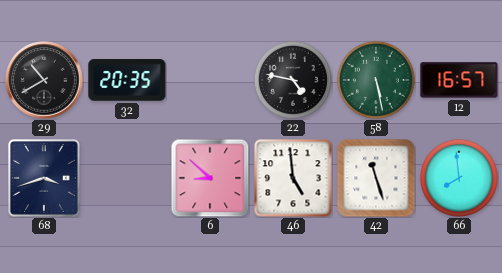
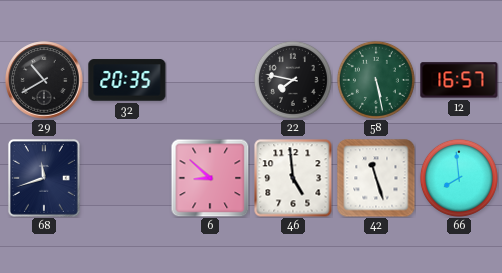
22: 4:47 -> 7:47 (293, 80)
68: 3:42 -> 11:42 (44, 179)
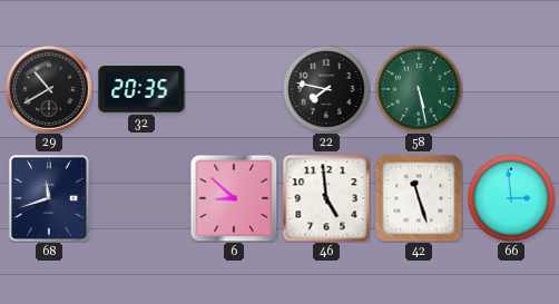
12: 16:57 -> none (459, 80)
66: 7:59 -> 2:59 (511, 198)
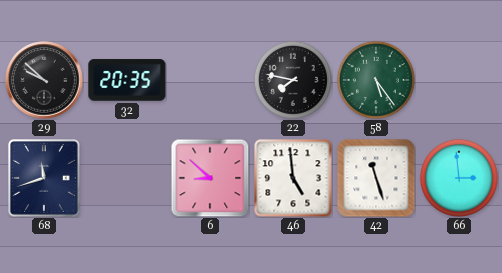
29: 10:40 -> 9:52 (44, 80)
58: 5:28 -> 5:24 (376, 80)
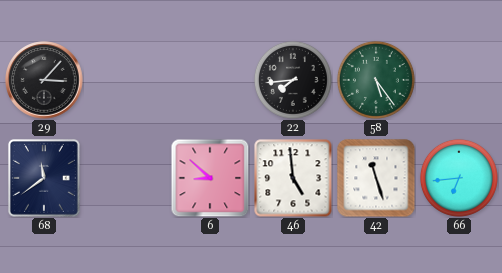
29: 9:52 -> 3:07 (44, 80)
32: 20:35 -> none (127, 80)
22: 7:47 -> 7:44 (293, 80)
68: 11:42 -> 11:39 (44, 179)
66: 2:59 -> 6:44 (459, 178)
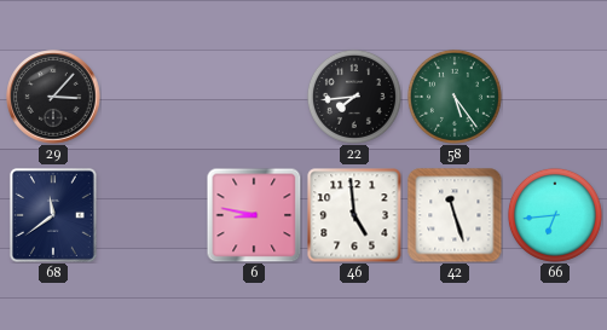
6: 8:52 -> 8:47 (254, 215)
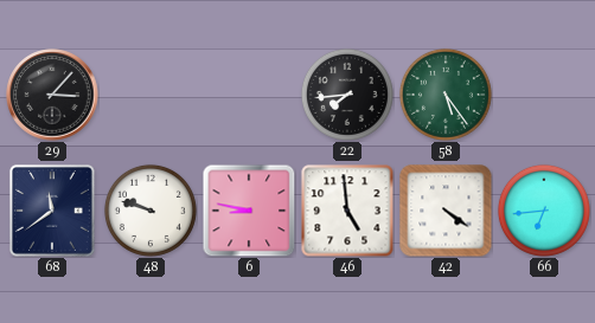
48: none -> 9:48 (151, 211)
42: 11:27 -> 4:21 (446, 211)
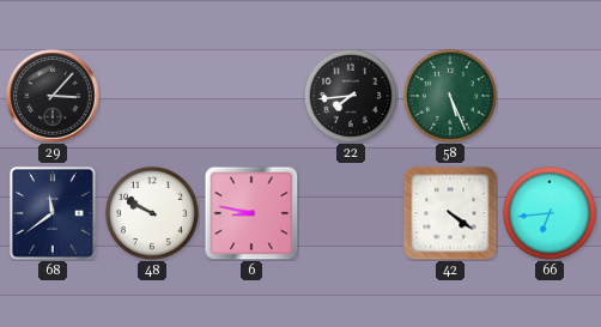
58: 5:24 -> 5:26 (450, 96)
48: 9:48 -> 9:50 (152, 213)
46: 4:59 -> none (347, 211)
